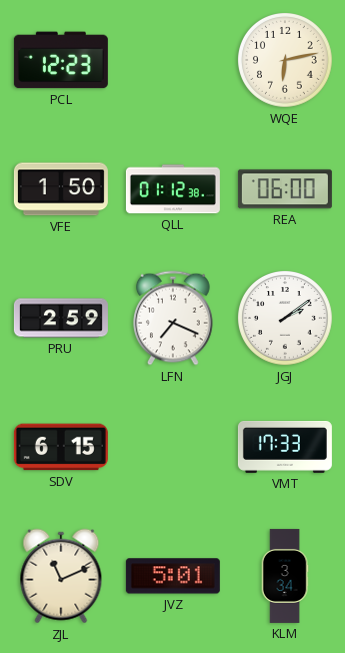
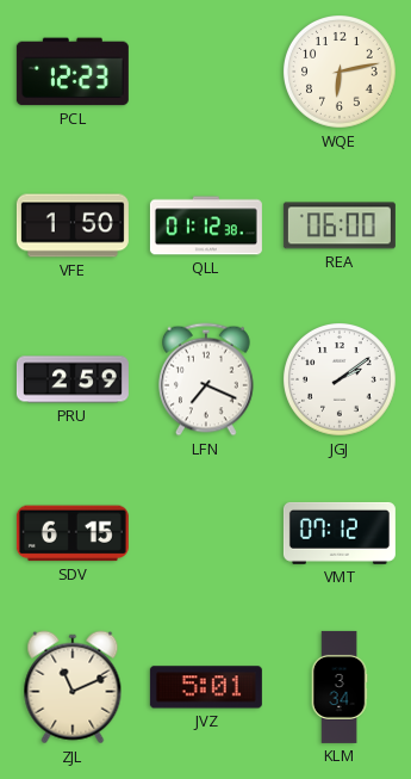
VMT: 17:33 -> 07:12 (340, 533)
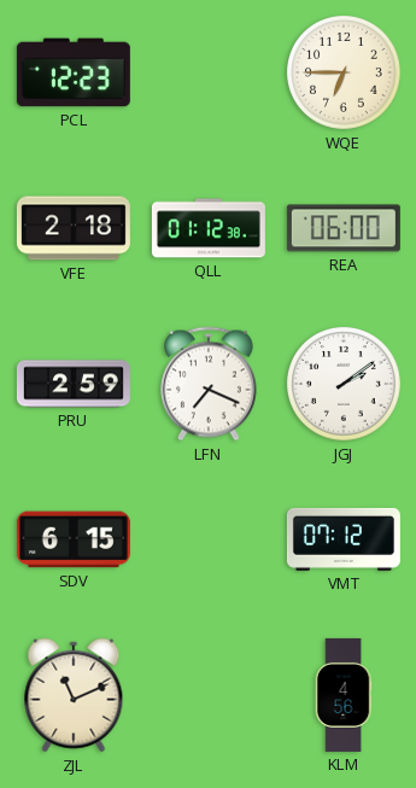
WQE: 6:13 -> 6:45 (345, 74)
VFE: 1:50 -> 2:18 (74, 228)
JVZ: 5:01 -> none (206, 687)
KLM: 3:34 -> 4:56 (344, 695)
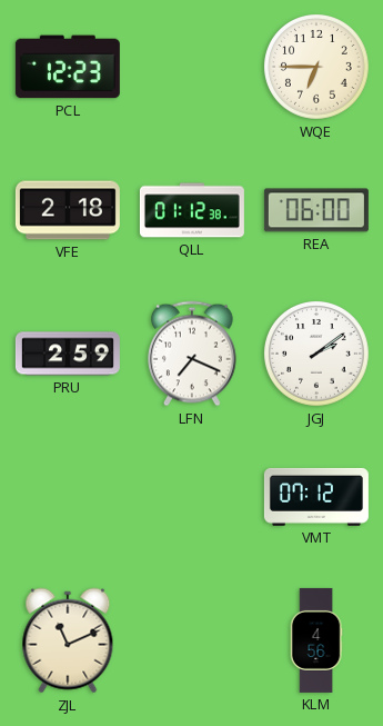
SDV: 6:15 -> none (74, 539)
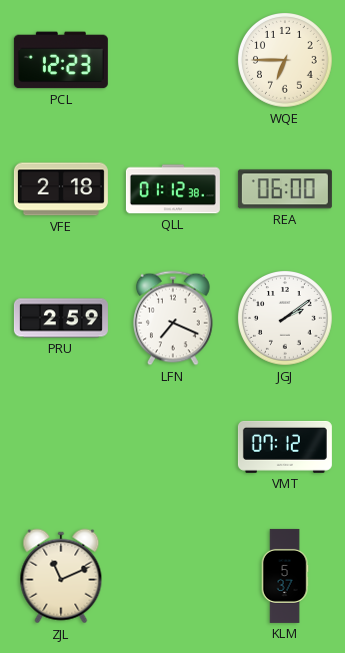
KLM: 4:56 -> 5:37 (285, 576)
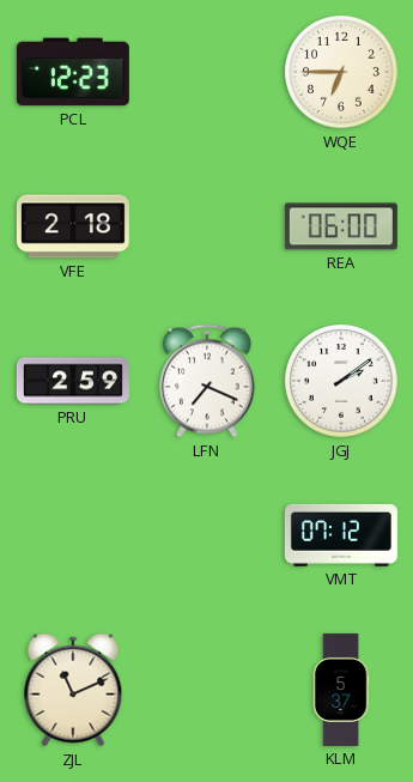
QLL: 01:12 -> none (173, 189)
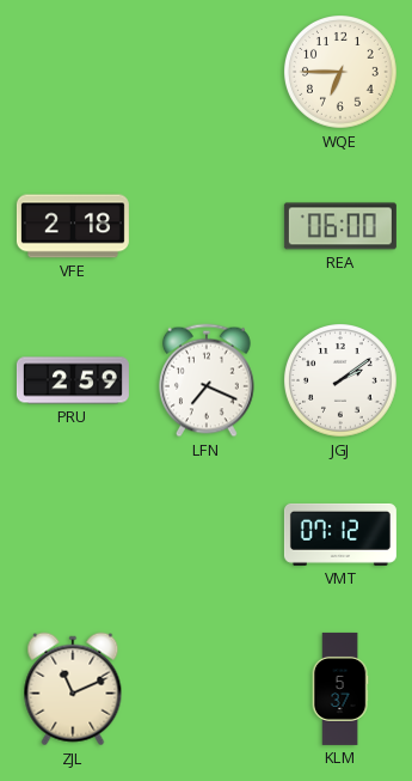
PCL: 12:23 -> none (73, 72)
